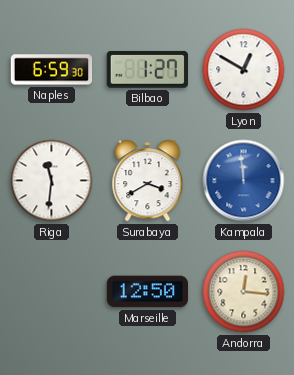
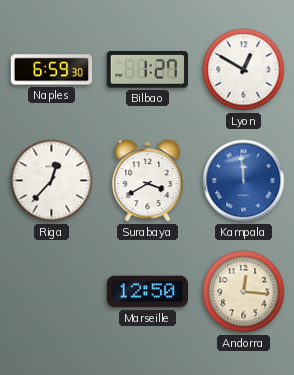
Riga: 11:31 -> 12:37 (52, 181)
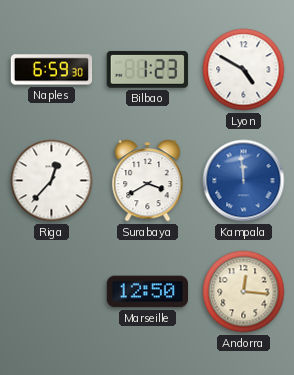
Bilbao: 1:27 -> 1:23 (147, 69)
Lyon: 12:50 -> 4:50 (244, 70)
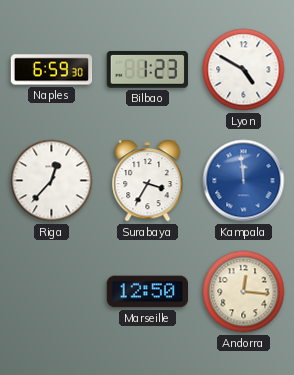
Surabaya: 3:40 -> 3:35 (148, 181)
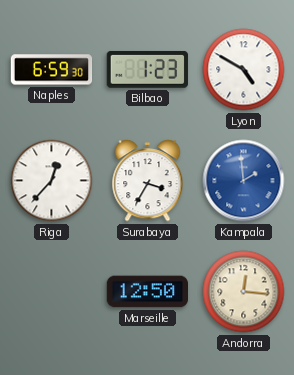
Kampala: 11:59 -> 1:59 (244, 181)
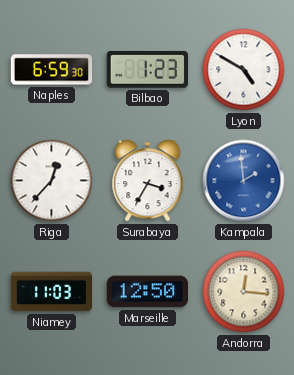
Niamey: none -> 11:03 (52, 292)
